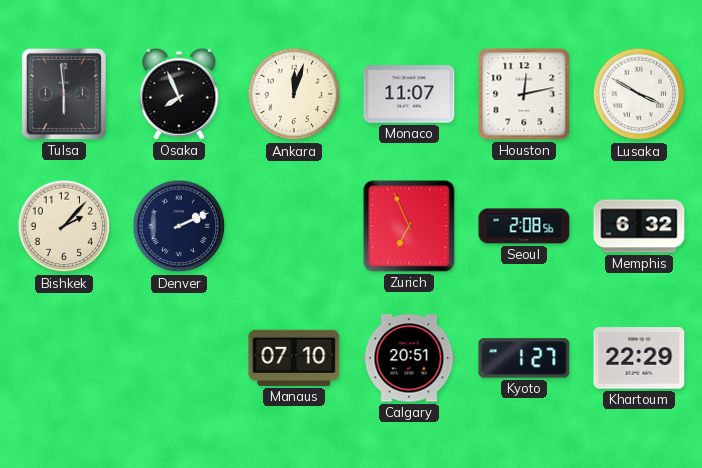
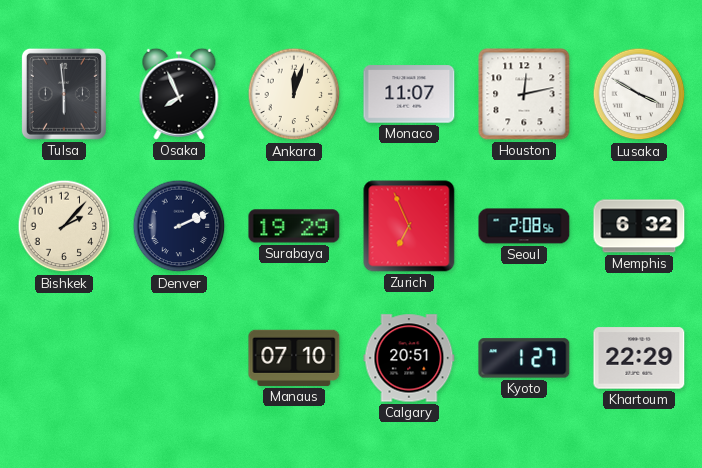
Surabaya: none -> 19:29 (294, 226)
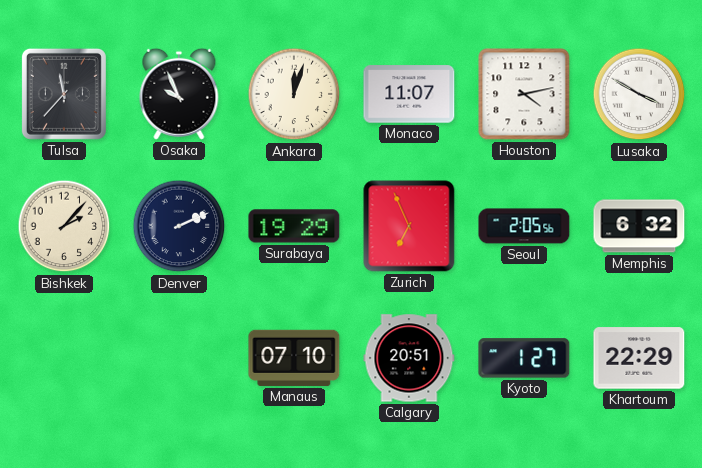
Tulsa: 5:59 -> 11:37 (64, 94)
Osaka: 7:56 -> 9:56 (179, 94)
Houston: 12:13 -> 4:13 (524, 94)
Seoul: 2:08 -> 2:05 (524, 226)
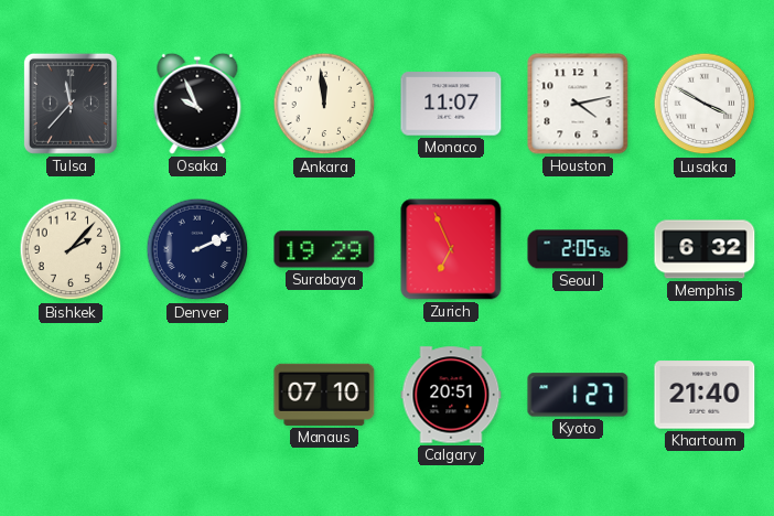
Ankara: 12:03 -> 11:59 (324, 104)
Khartoum: 22:29 -> 21:40 (705, 395)
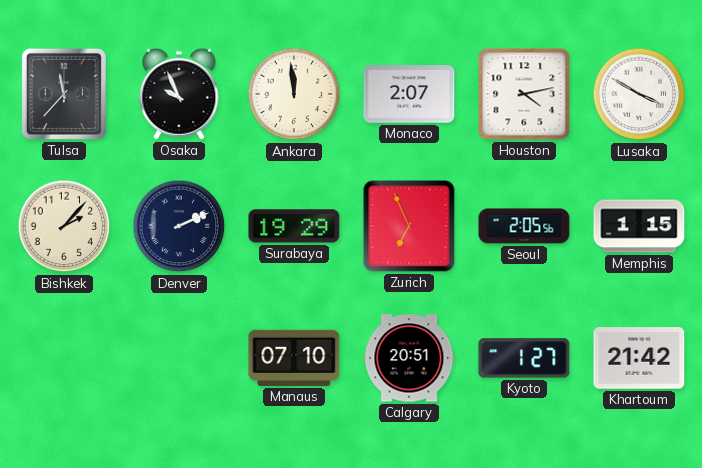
Monaco: 11:07 -> 2:07 (409, 94)
Memphis: 6:32 -> 1:15 (639, 226)
Khartoum: 21:40 -> 21:42 (639, 358)
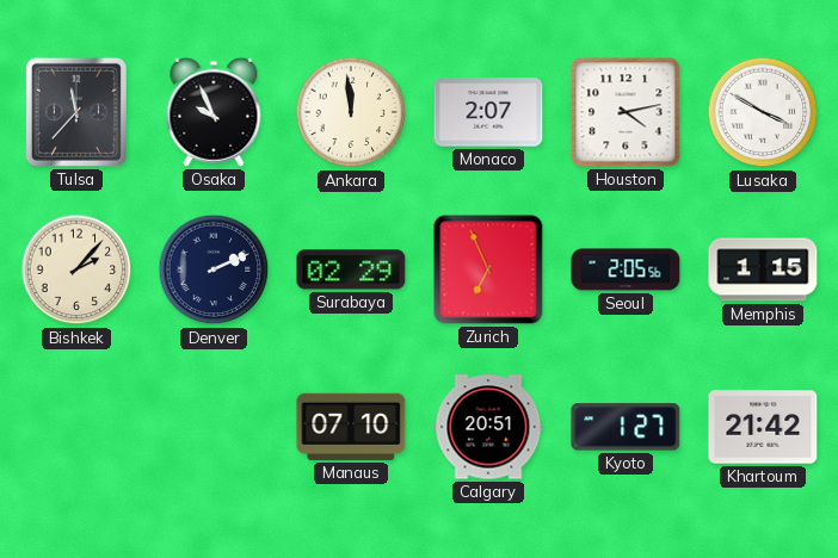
Surabaya: 19:29 -> 02:29 (351, 269)
